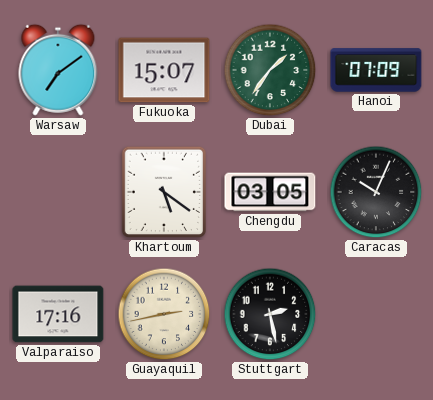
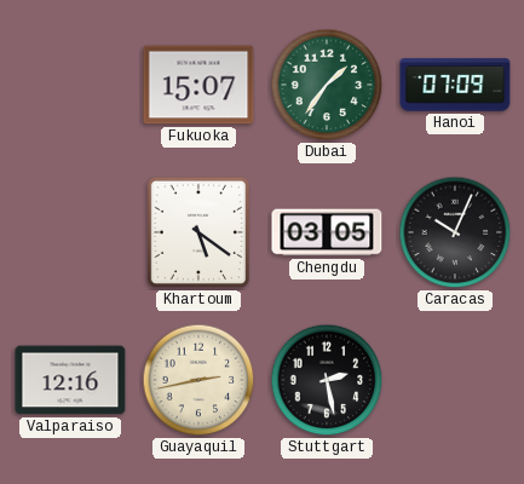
Warsaw: 7:09 -> none (58, 70)
Valparaiso: 17:16 -> 12:16 (70, 380)
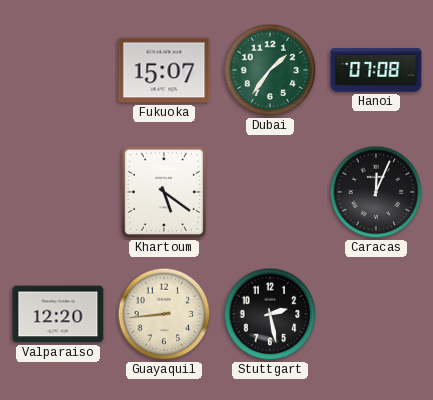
Hanoi: 07:09 -> 07:08 (376, 70)
Chengdu: 03:05 -> none (327, 232)
Caracas: 10:04 -> 12:04 (376, 192)
Valparaiso: 12:16 -> 12:20 (58, 314)
Guayaquil: 2:43 -> 8:44 (164, 314)
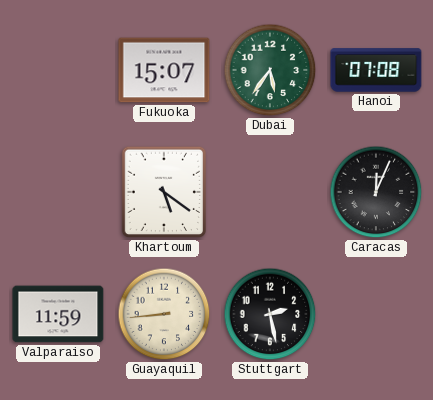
Dubai: 1:36 -> 5:36 (270, 70)
Valparaiso: 12:20 -> 11:59 (58, 314)
